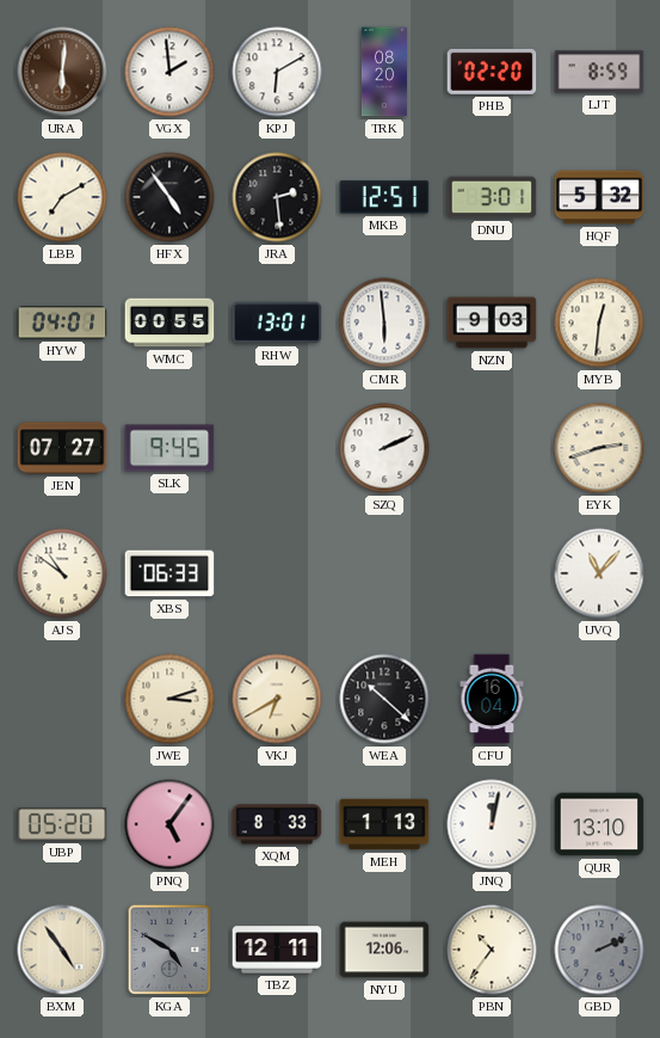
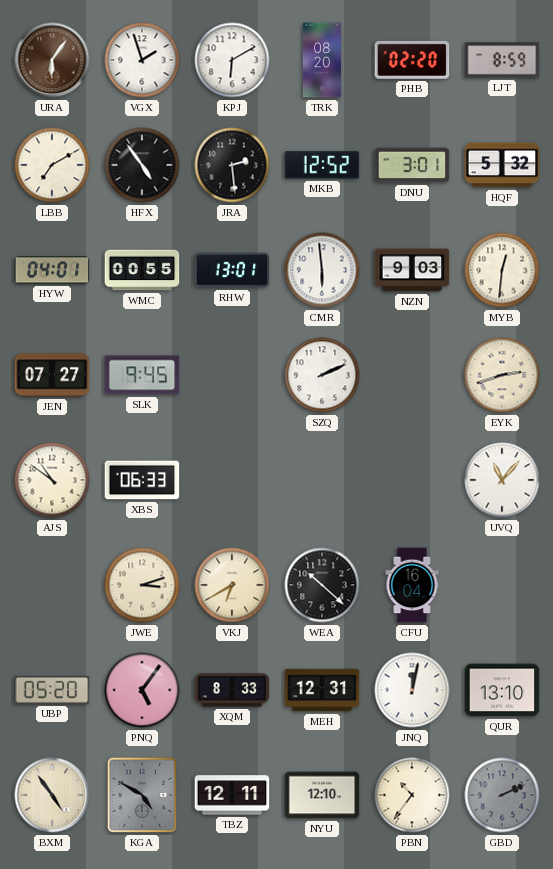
URA: 6:01 -> 6:06 (52, 60)
VGX: 1:59 -> 1:57 (142, 60)
MKB: 12:51 -> 12:52 (322, 165)
MEH: 1:13 -> 12:31 (322, 690)
NYU: 12:06 -> 12:10 (322, 795)
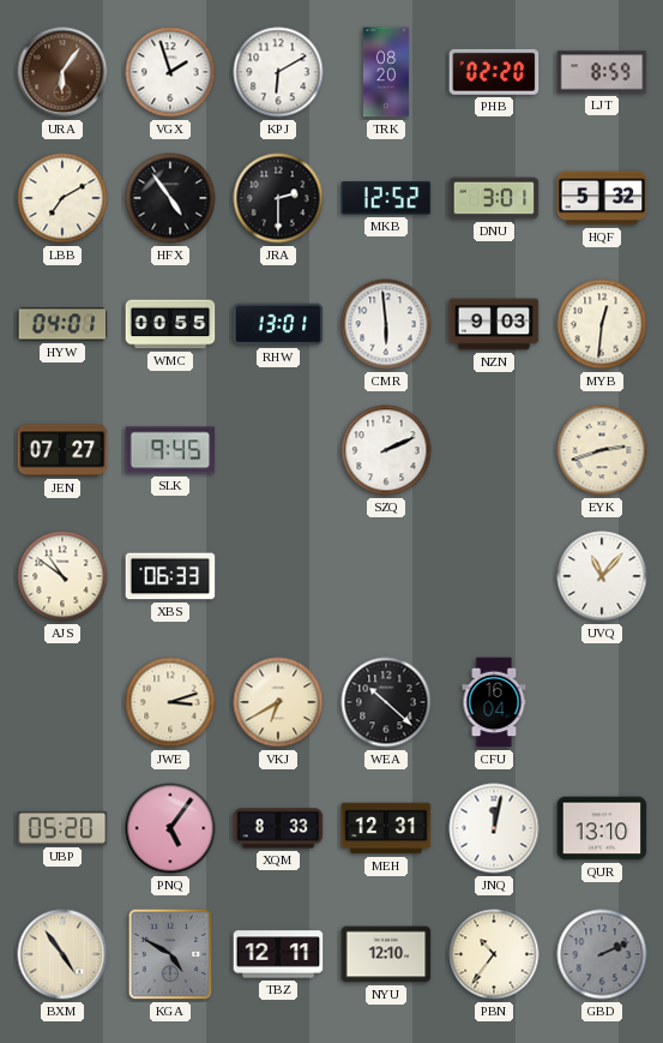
JRA: 2:29 -> 2:30 (278, 198)
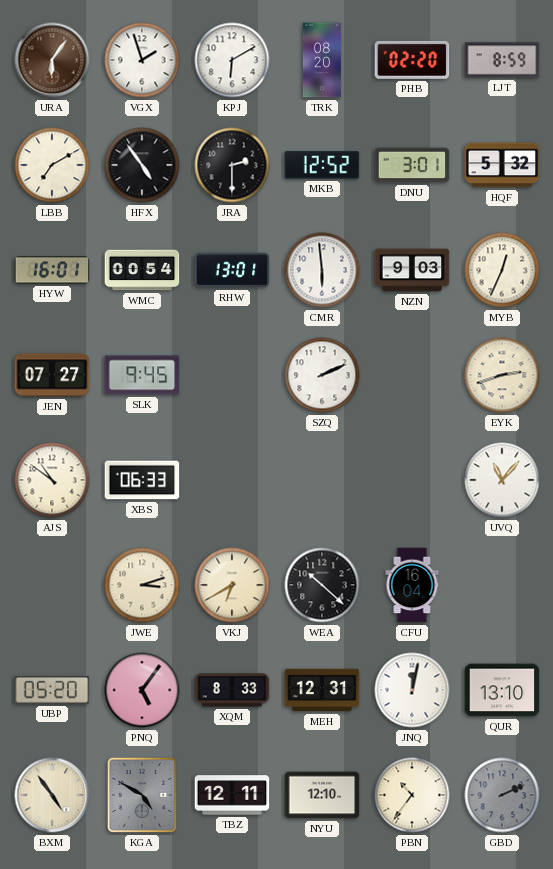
HYW: 04:01 -> 16:01 (52, 270)
WMC: 00:55 -> 00:54 (142, 270)
MYB: 12:31 -> 12:34 (502, 270)
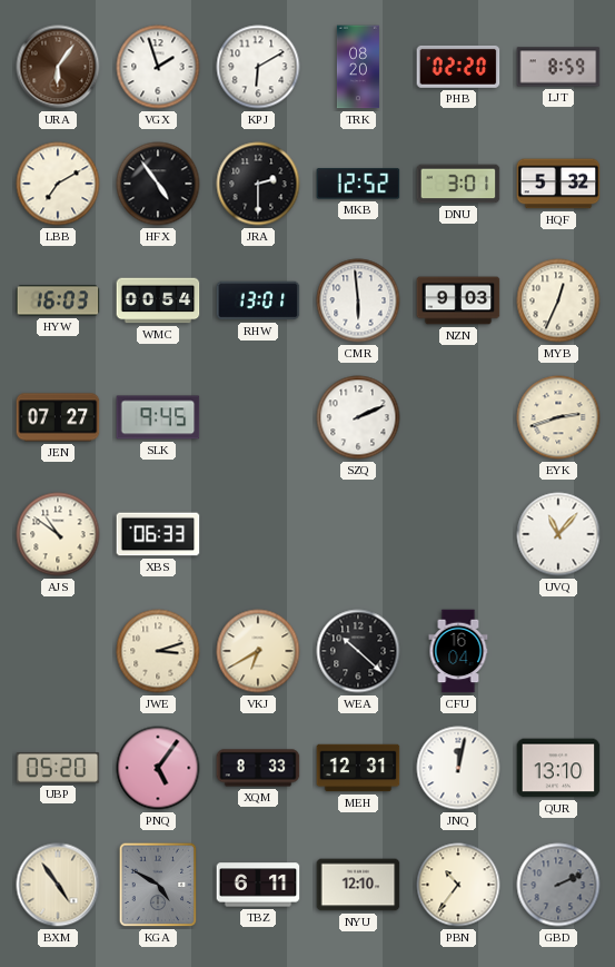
HYW: 16:01 -> 16:03 (58, 300)
TBZ: 12:11 -> 6:11 (258, 885)
